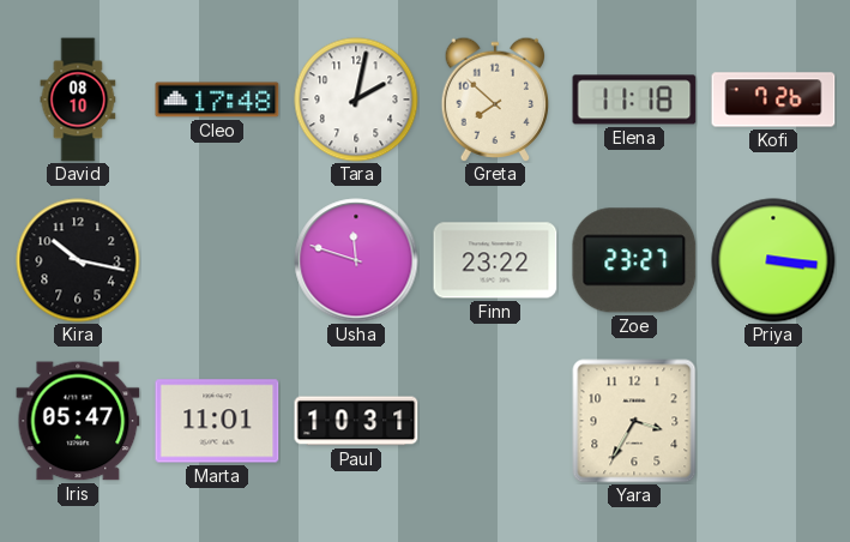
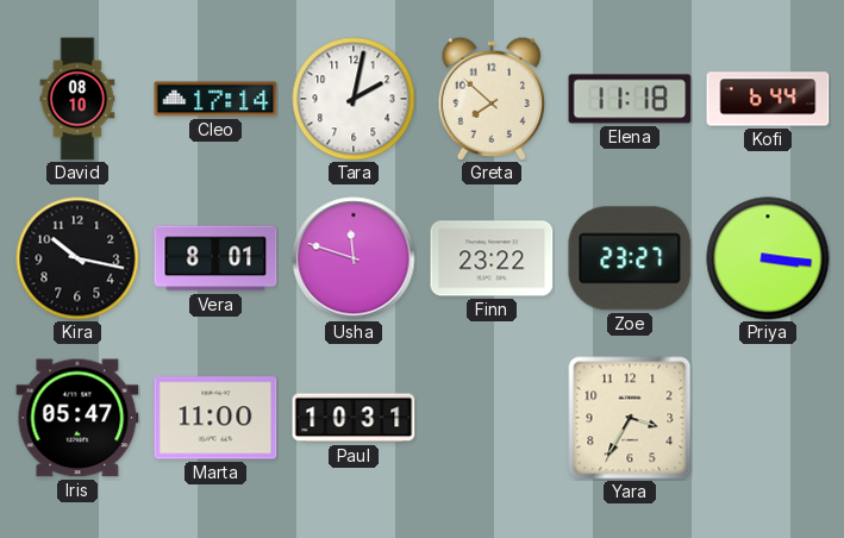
Cleo: 17:48 -> 17:14 (215, 99)
Kofi: 7:26 -> 6:44 (768, 99)
Vera: none -> 8:01 (215, 258)
Marta: 11:01 -> 11:00 (215, 418)
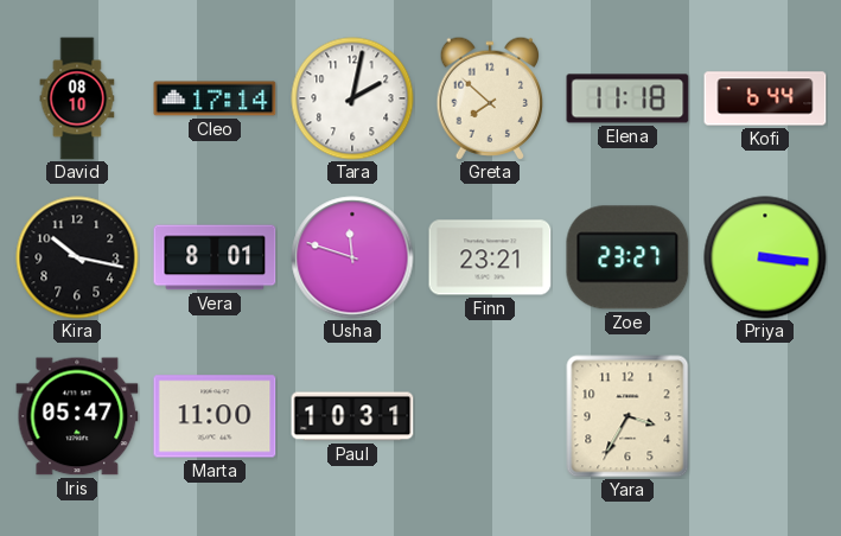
Finn: 23:22 -> 23:21 (490, 257)
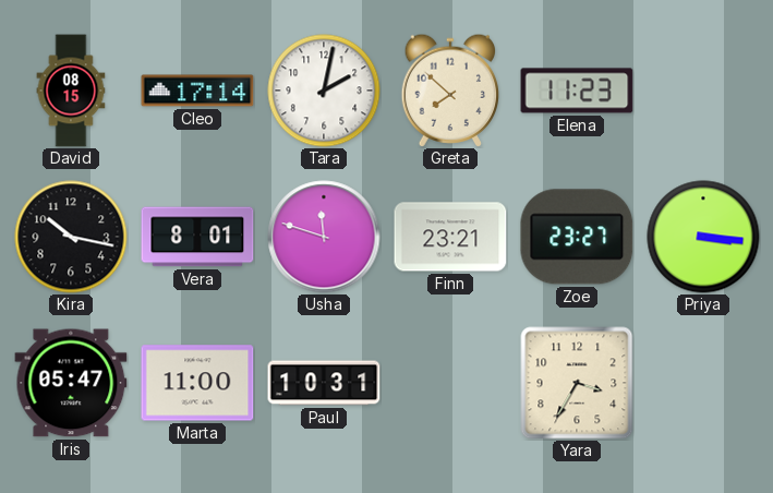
David: 08:10 -> 08:15 (71, 91)
Elena: 11:18 -> 11:23 (577, 91)
Kofi: 6:44 -> none (765, 98)
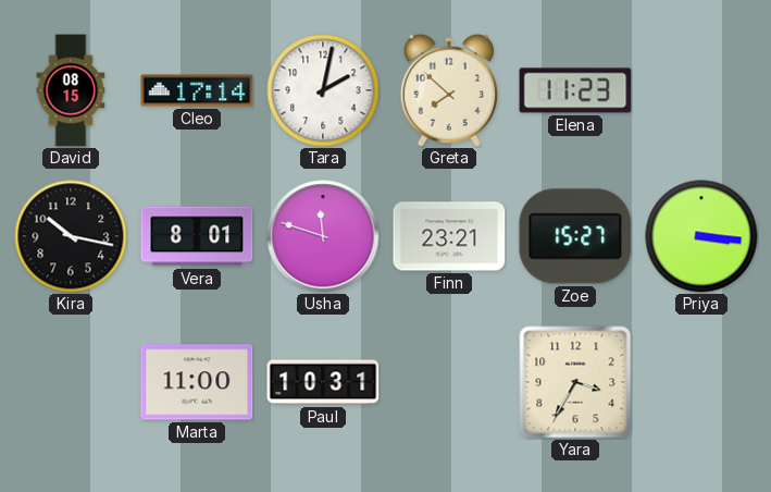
Zoe: 23:27 -> 15:27 (575, 236)
Iris: 05:47 -> none (71, 383)
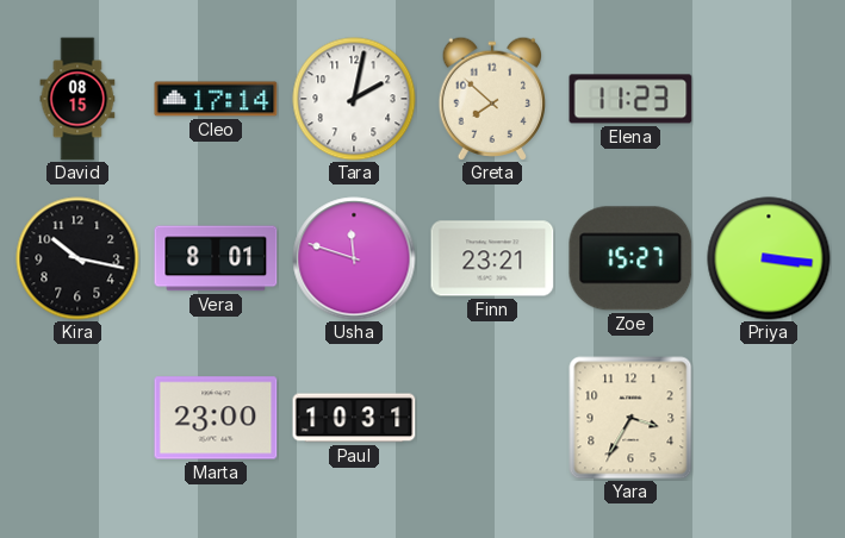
Marta: 11:00 -> 23:00 (216, 418)
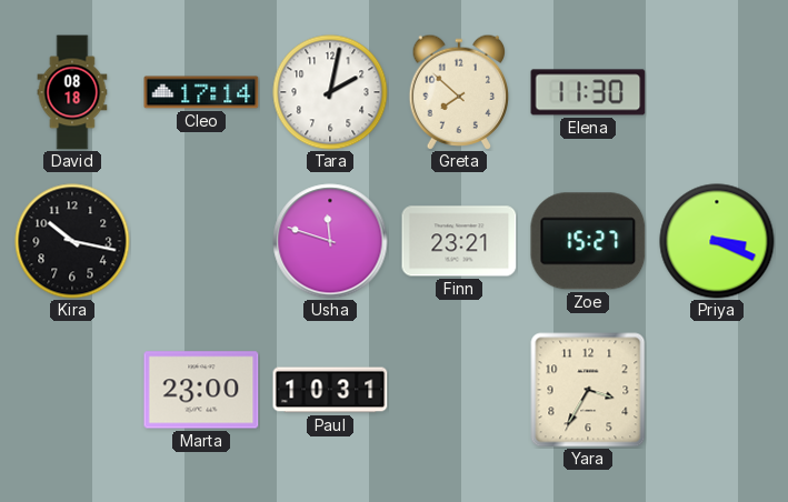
David: 08:15 -> 08:18 (72, 92)
Elena: 11:23 -> 11:30 (588, 92)
Vera: 8:01 -> none (216, 258)
Priya: 3:16 -> 3:19 (717, 241)
